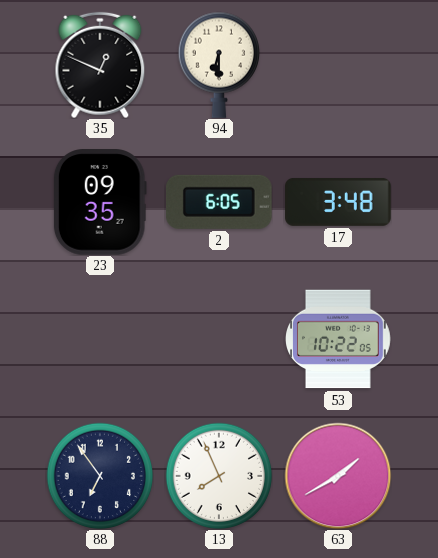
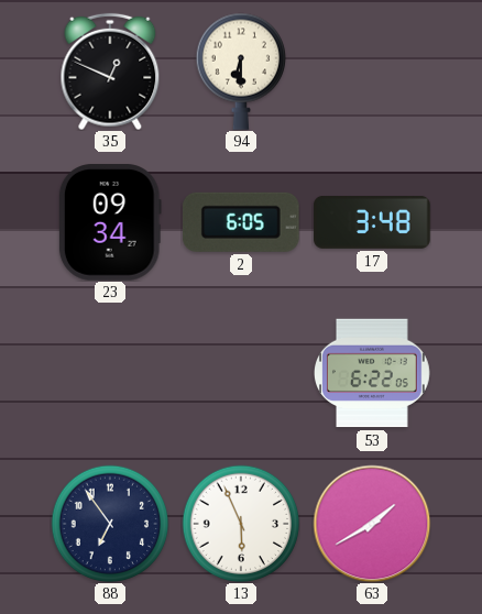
23: 09:35 -> 09:34 (110, 222)
53: 10:22 -> 6:22 (373, 373)
13: 7:56 -> 5:56 (241, 524)
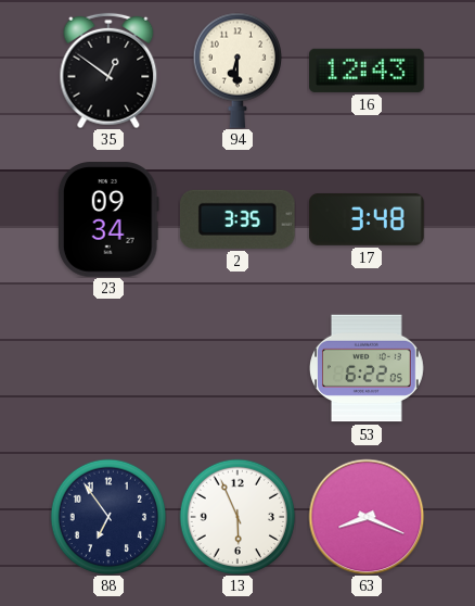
35: 12:49 -> 12:51 (108, 71)
16: none -> 12:43 (368, 71)
2: 6:05 -> 3:35 (237, 219)
63: 1:40 -> 8:19 (367, 517)
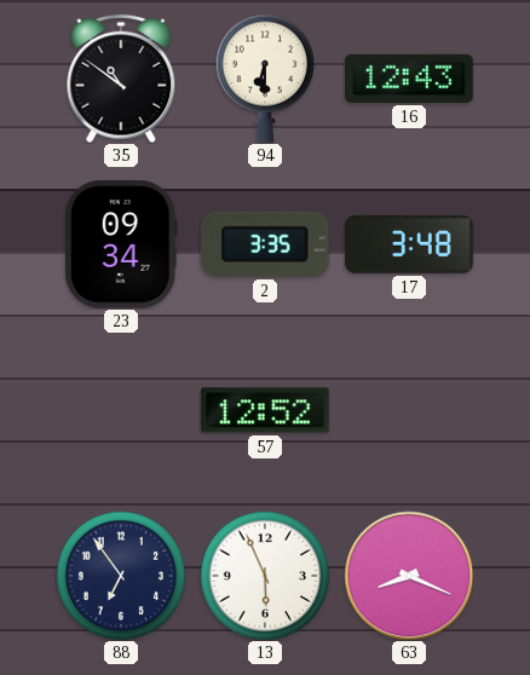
35: 12:51 -> 10:51 (121, 79)
57: none -> 12:52 (266, 410)
53: 6:22 -> none (368, 368)
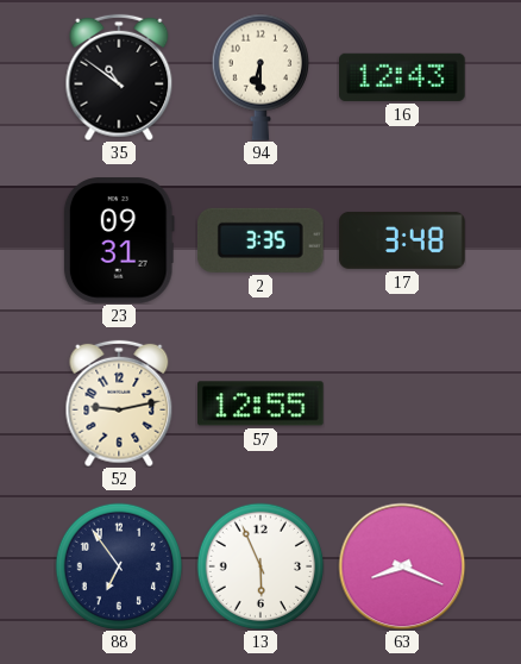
23: 09:34 -> 09:31 (119, 240)
52: none -> 9:13 (119, 403)
57: 12:52 -> 12:55 (262, 403)
